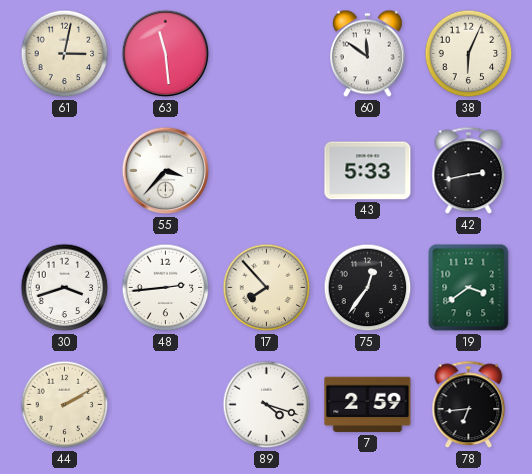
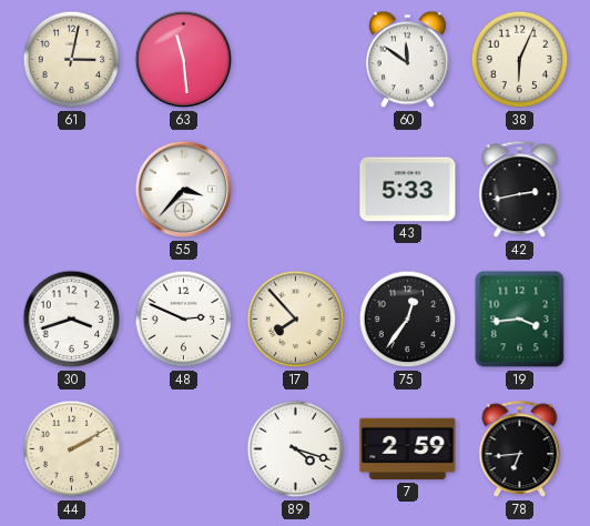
48: 2:44 -> 2:49 (184, 320)
19: 3:39 -> 3:44 (520, 320)
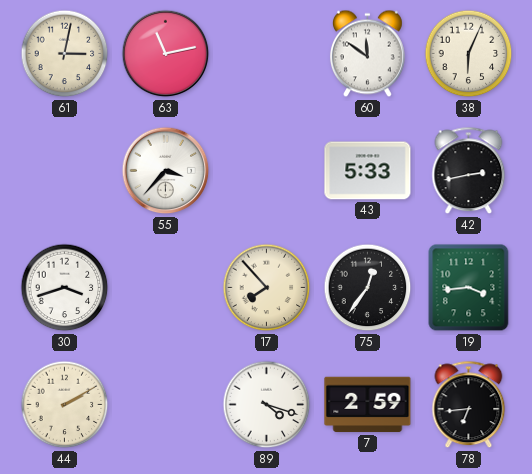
63: 11:29 -> 11:13 (166, 54)
48: 2:49 -> none (184, 320)
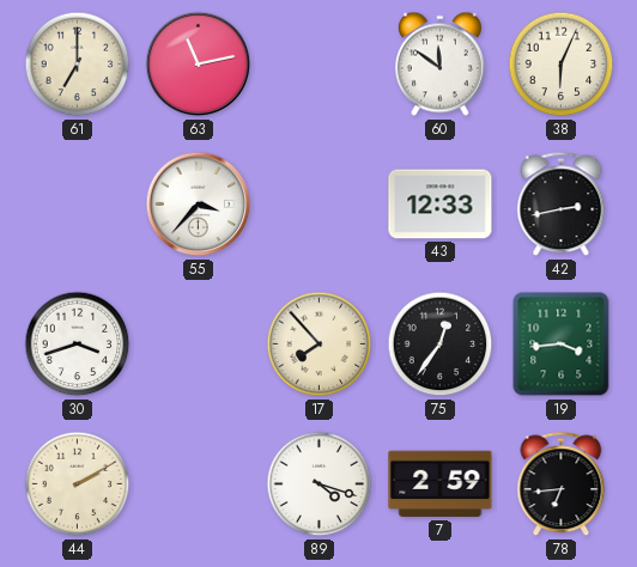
61: 3:02 -> 7:00 (78, 65)
43: 5:33 -> 12:33 (441, 205)
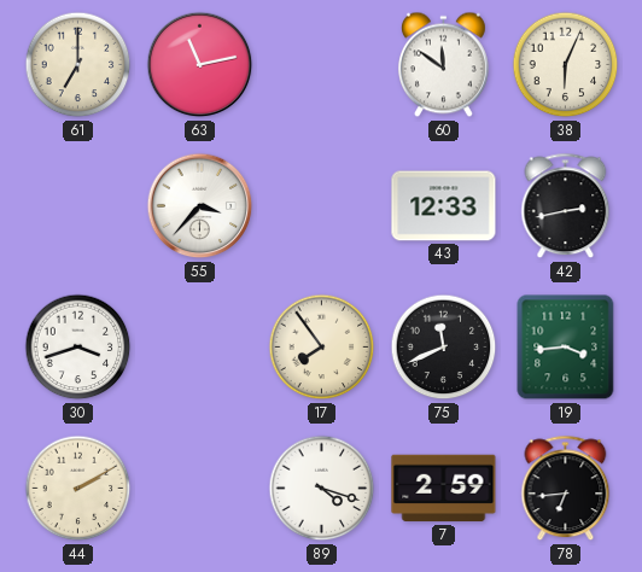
17: 7:53 -> 7:54 (322, 348)
75: 12:36 -> 11:41 (444, 348)
